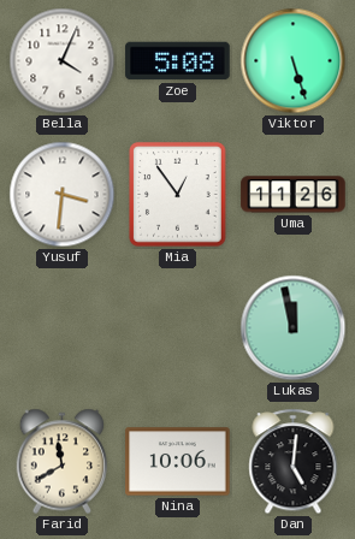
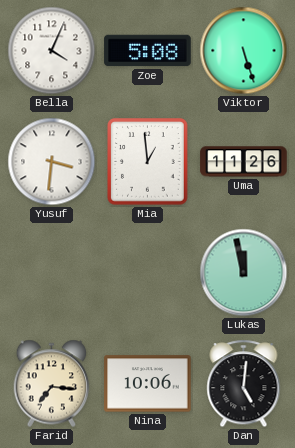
Mia: 12:54 -> 12:59 (148, 162)
Farid: 11:40 -> 7:16 (52, 384)
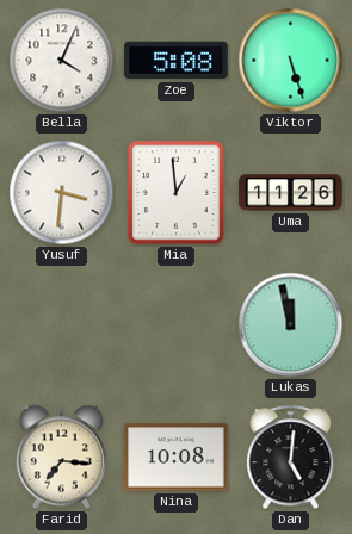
Nina: 10:06 -> 10:08 (177, 458)
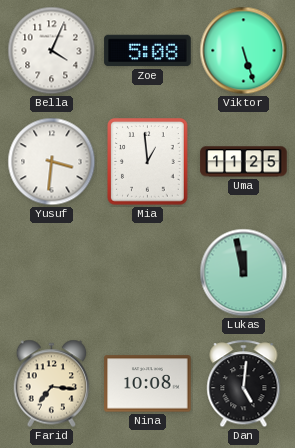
Uma: 11:26 -> 11:25 (244, 162)
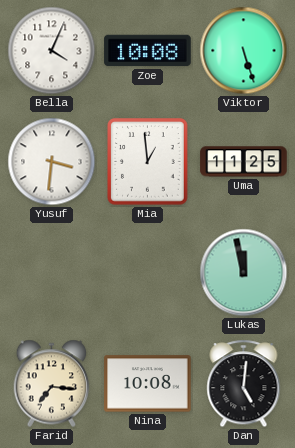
Zoe: 5:08 -> 10:08 (148, 51)
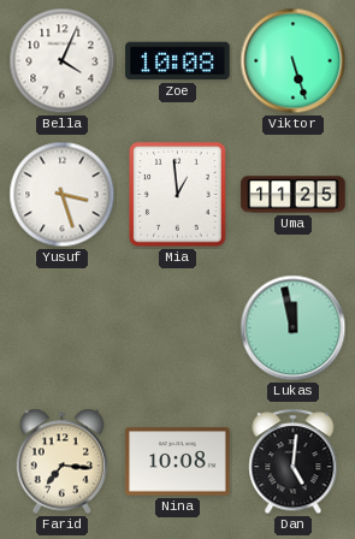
Yusuf: 3:31 -> 3:27 (63, 195)
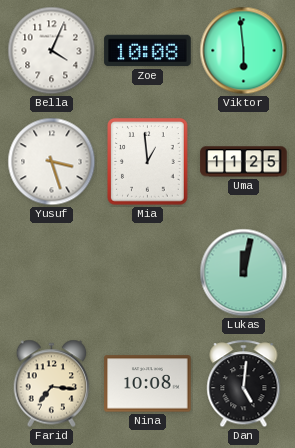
Viktor: 5:27 -> 5:59 (244, 51)
Lukas: 11:58 -> 12:02 (244, 273)
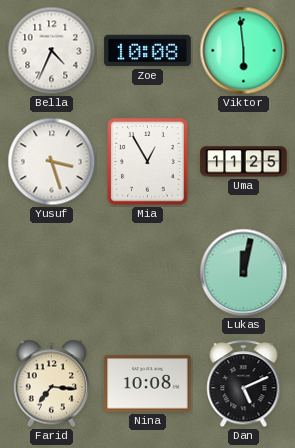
Bella: 4:04 -> 4:34 (52, 51)
Mia: 12:59 -> 12:55 (148, 162)
Dan: 5:01 -> 5:11 (244, 384)
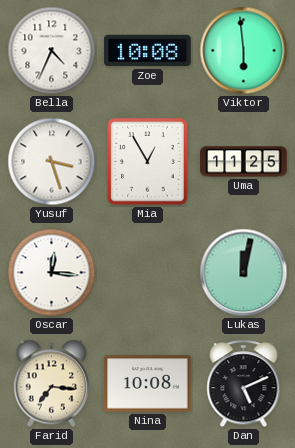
Oscar: none -> 12:16 (52, 273)
